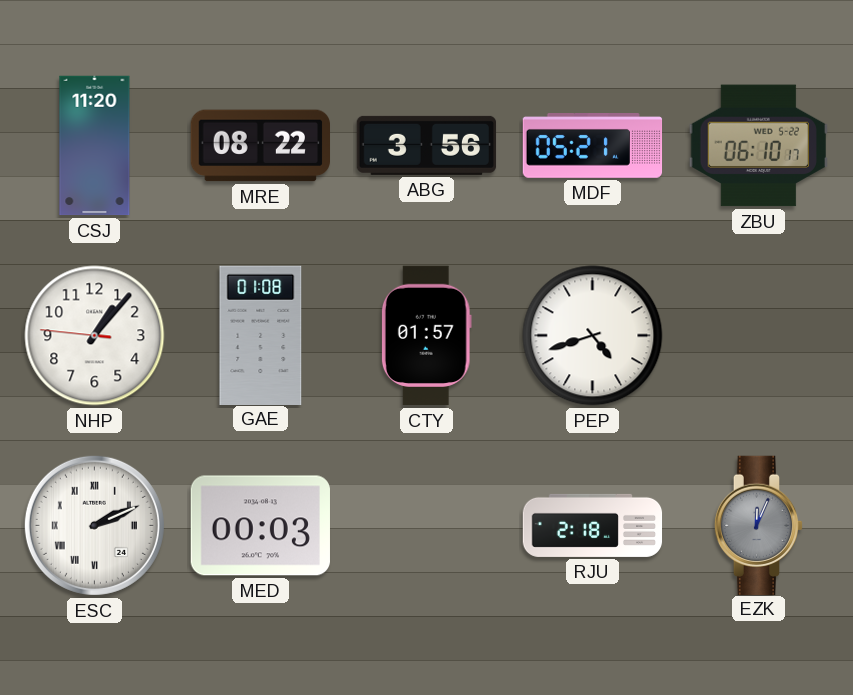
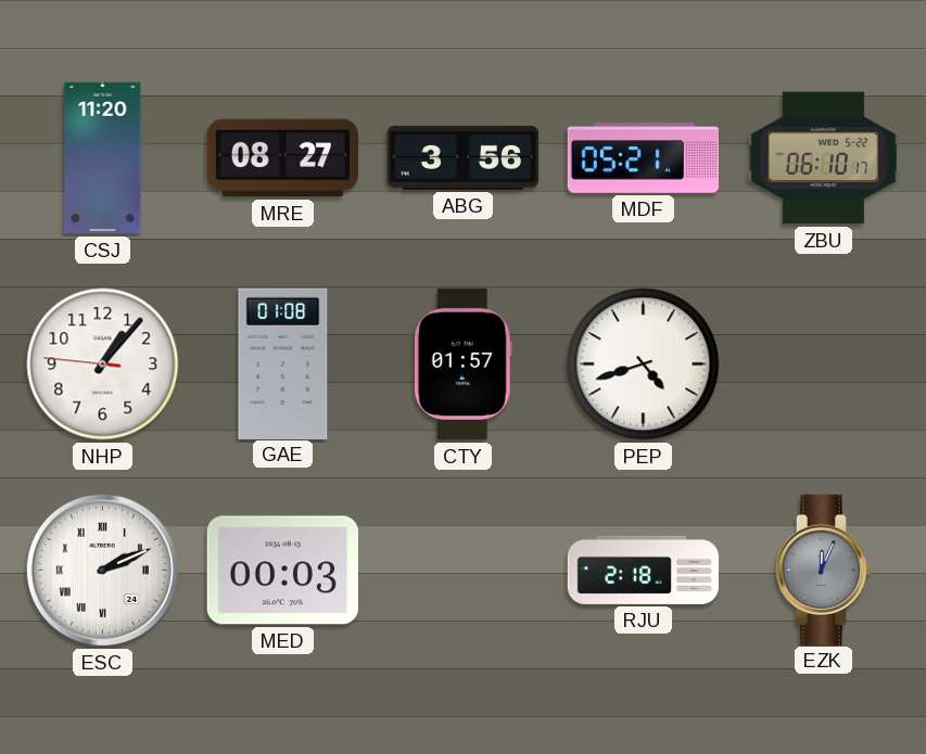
MRE: 08:22 -> 08:27 (282, 158)
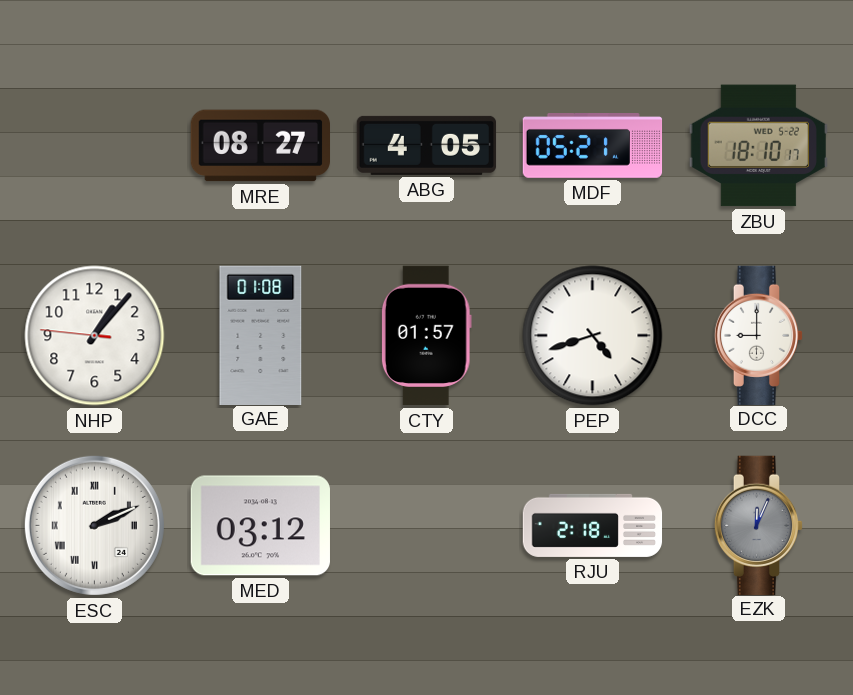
CSJ: 11:20 -> none (103, 158)
ABG: 3:56 -> 4:05 (427, 145)
ZBU: 06:10 -> 18:10 (758, 146)
DCC: none -> 9:00 (759, 335)
MED: 00:03 -> 03:12 (260, 526)
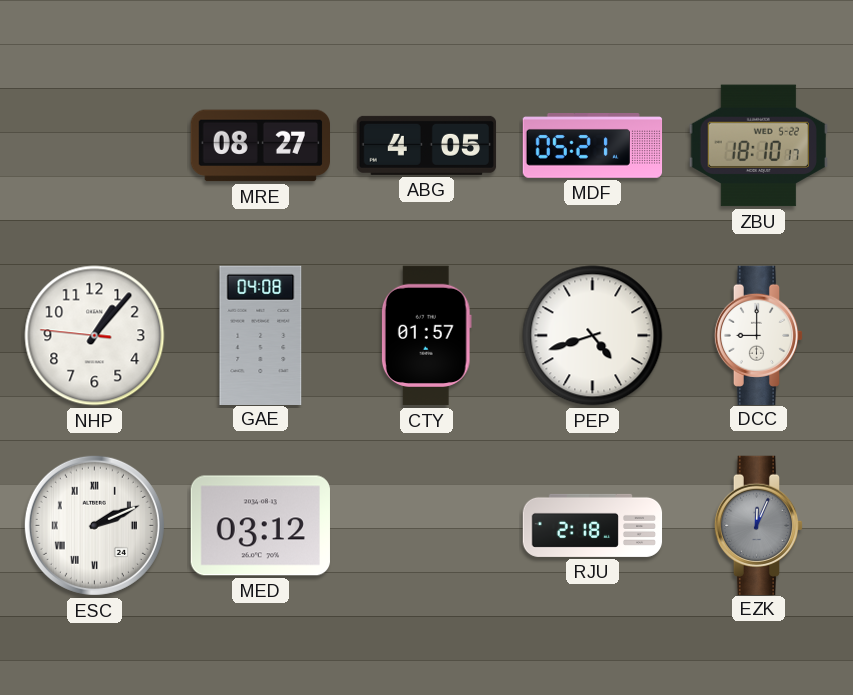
GAE: 01:08 -> 04:08 (261, 335)
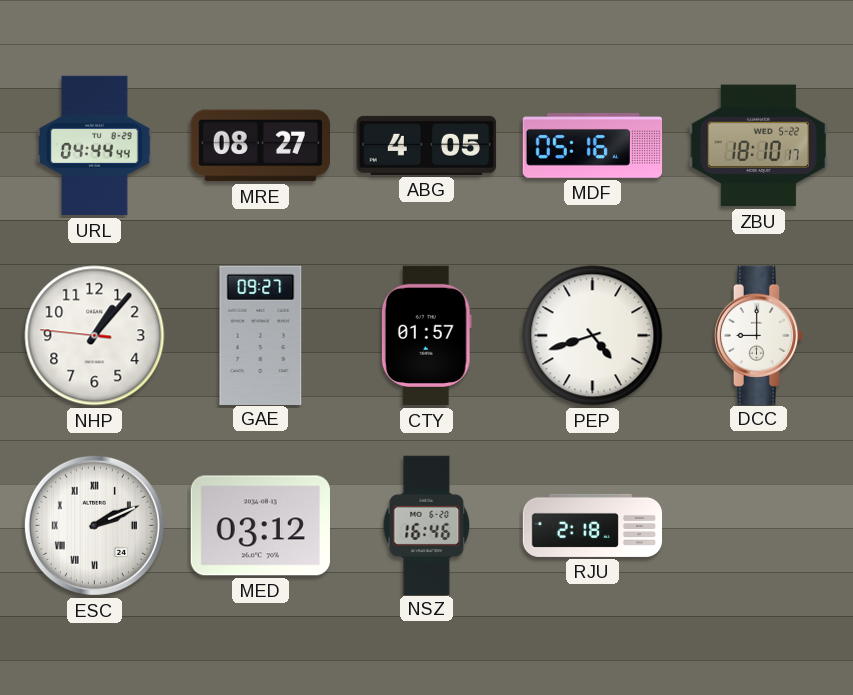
URL: none -> 04:44 (95, 146)
MDF: 05:21 -> 05:16 (593, 146)
GAE: 04:08 -> 09:27 (261, 335)
NSZ: none -> 16:46 (427, 525)
EZK: 12:04 -> none (759, 525)
